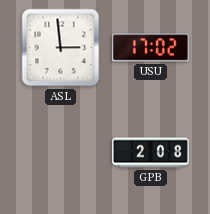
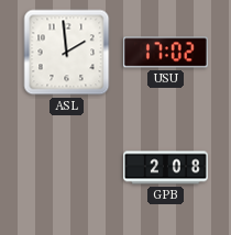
ASL: 2:59 -> 1:59 (67, 53)
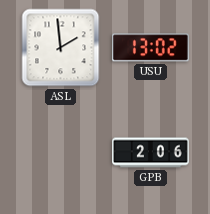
USU: 17:02 -> 13:02 (151, 48)
GPB: 2:08 -> 2:06 (151, 153)
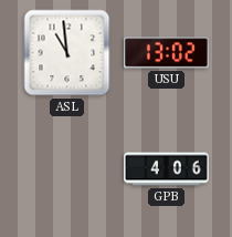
ASL: 1:59 -> 10:59 (67, 53)
GPB: 2:06 -> 4:06 (167, 169)
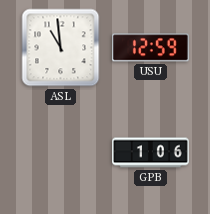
USU: 13:02 -> 12:59 (151, 48)
GPB: 4:06 -> 1:06 (151, 153)
